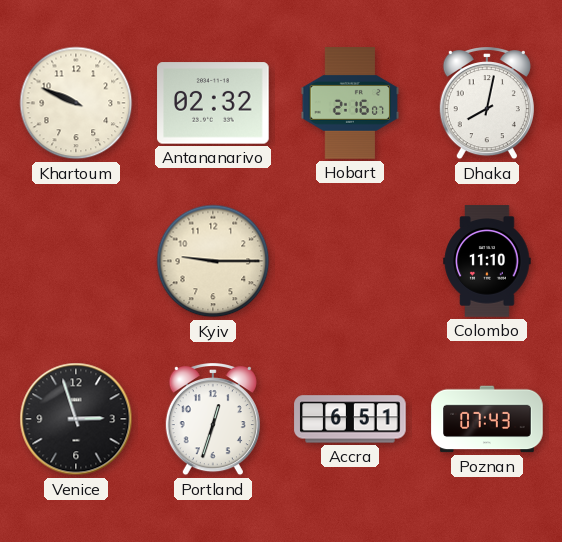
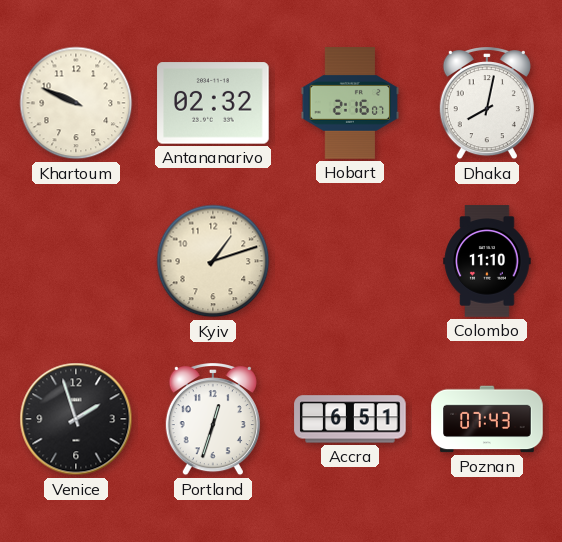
Kyiv: 9:15 -> 1:12 (213, 261)
Venice: 2:57 -> 1:57 (76, 419)
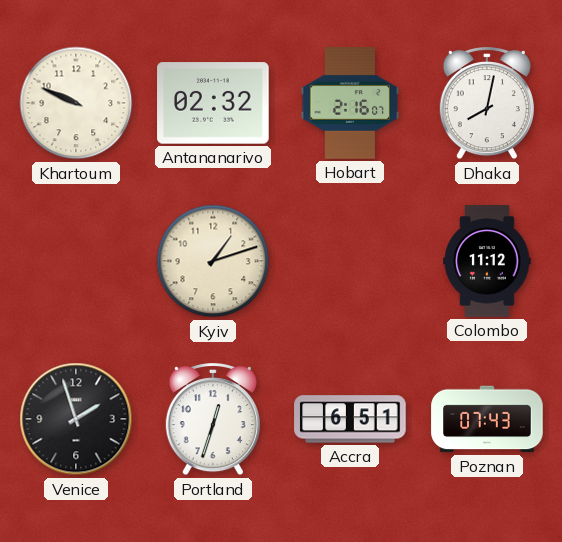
Colombo: 11:10 -> 11:12 (487, 261)
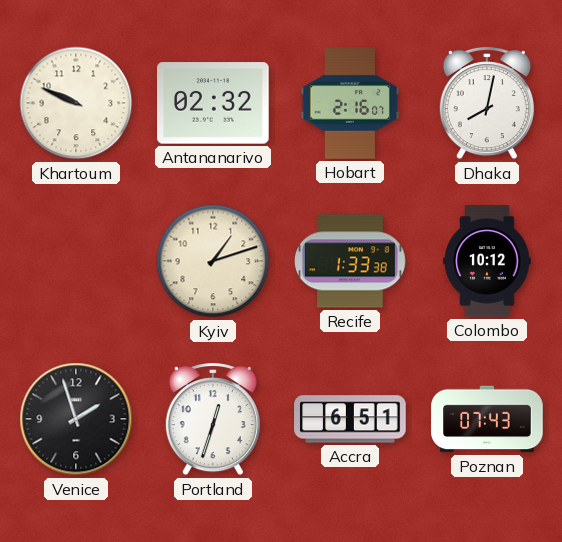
Recife: none -> 1:33 (351, 261)
Colombo: 11:12 -> 10:12 (487, 261)
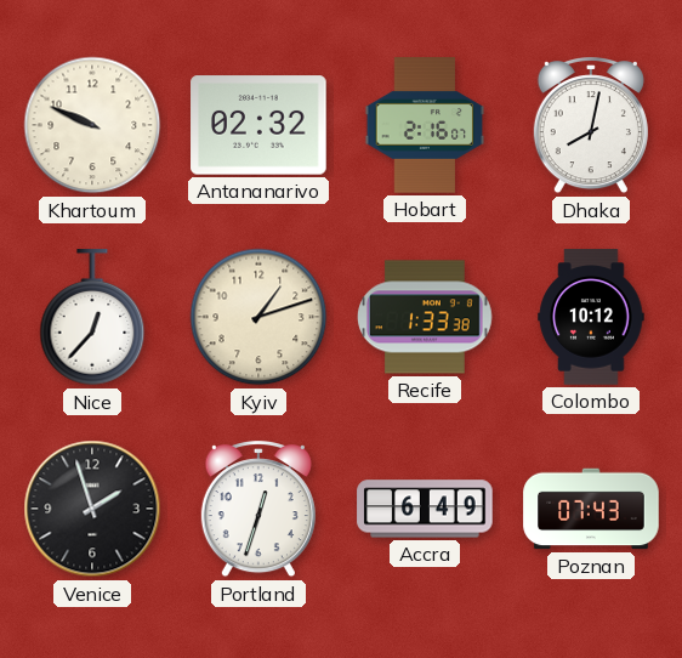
Nice: none -> 12:37 (92, 318)
Accra: 6:51 -> 6:49 (425, 509)
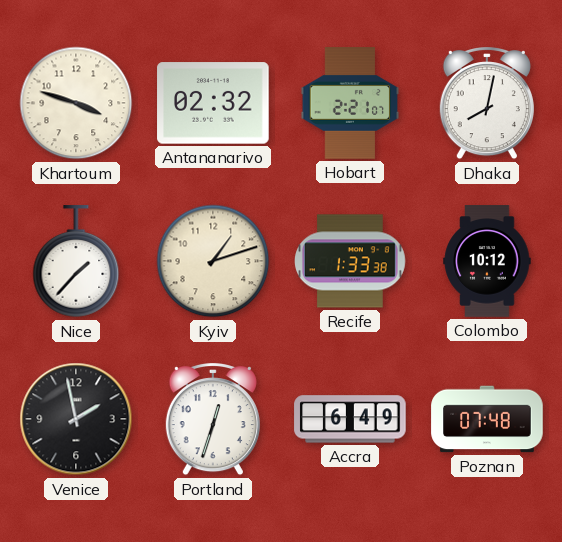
Khartoum: 9:49 -> 3:48 (76, 103)
Hobart: 2:16 -> 2:21 (350, 103)
Nice: 12:37 -> 1:37 (76, 262)
Venice: 1:57 -> 1:58 (76, 419)
Poznan: 07:43 -> 07:48 (487, 419)
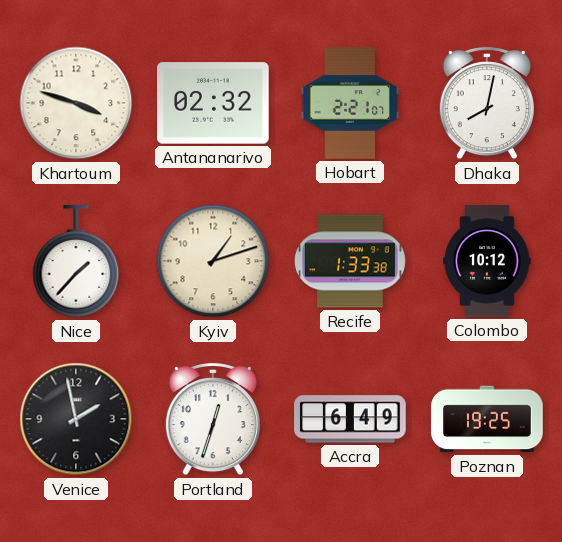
Poznan: 07:48 -> 19:25 (487, 419)
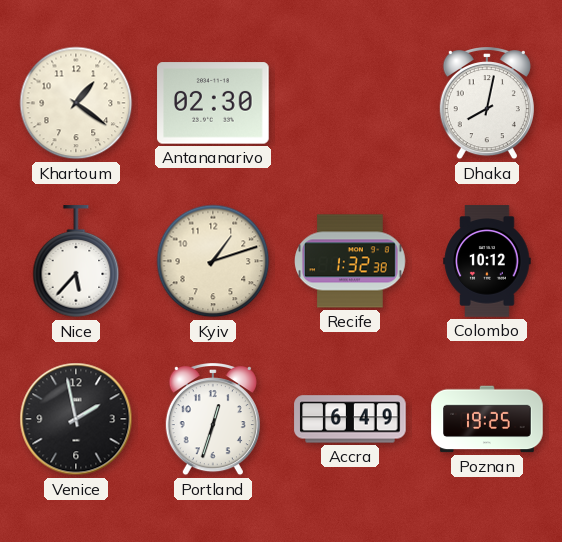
Khartoum: 3:48 -> 1:21 (76, 103)
Antananarivo: 02:32 -> 02:30 (213, 103)
Hobart: 2:21 -> none (350, 103)
Nice: 1:37 -> 5:37 (76, 262)
Recife: 1:33 -> 1:32 (351, 261)
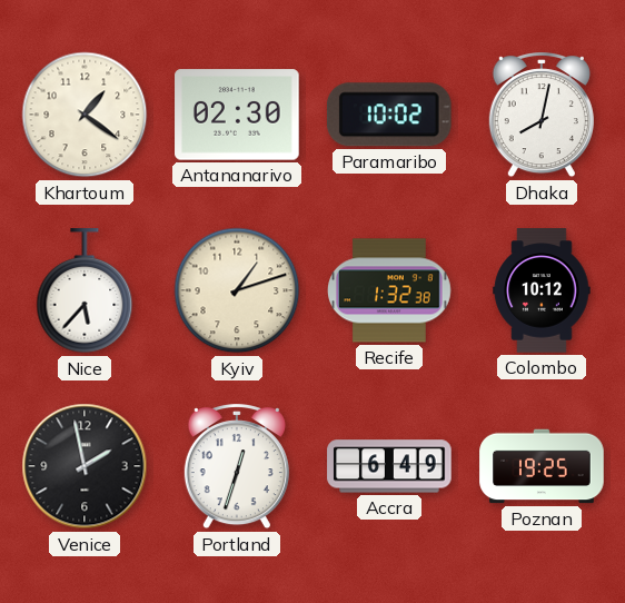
Paramaribo: none -> 10:02 (389, 115)
